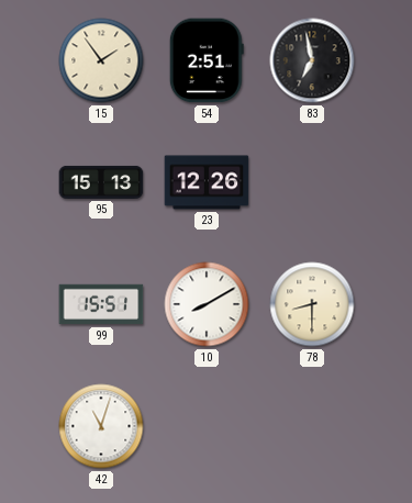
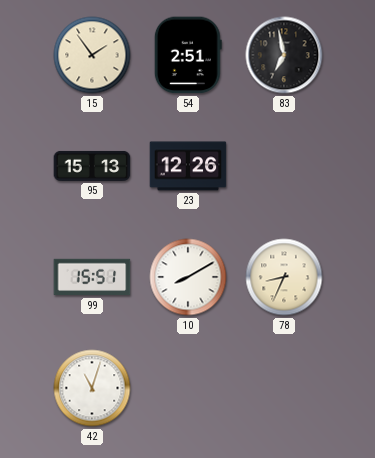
78: 8:30 -> 8:34 (284, 277)
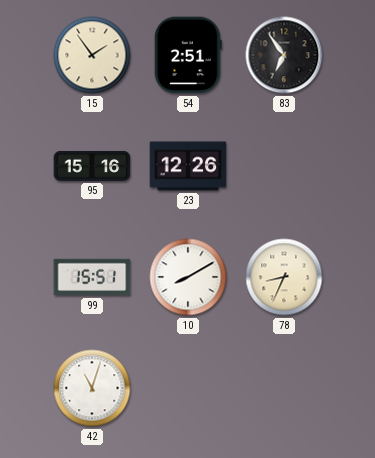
83: 6:58 -> 6:54 (284, 55)
95: 15:13 -> 15:16 (92, 166)
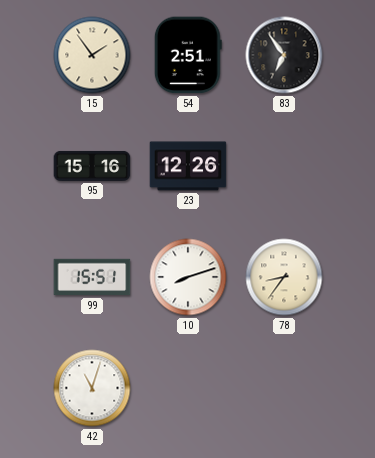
10: 8:10 -> 8:12 (188, 277)
78: 8:34 -> 8:36 (284, 277)
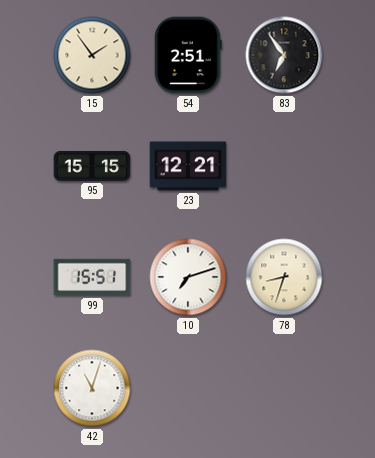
95: 15:16 -> 15:15 (92, 166)
23: 12:26 -> 12:21 (188, 166)
10: 8:12 -> 7:12 (188, 277)
78: 8:36 -> 8:33 (284, 277)
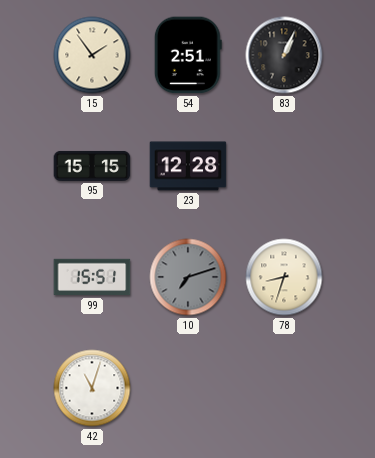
83: 6:54 -> 1:04 (284, 55)
23: 12:21 -> 12:28 (188, 166)
10 dial: white -> grey (188, 277)
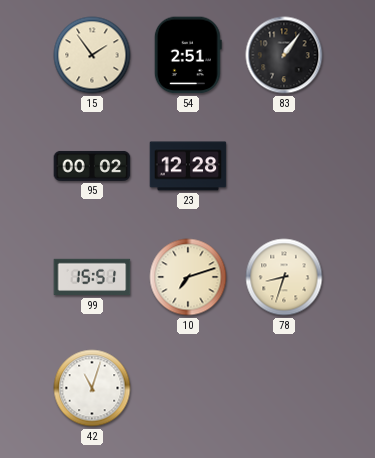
83: 1:04 -> 1:06 (284, 55)
95: 15:15 -> 00:02 (92, 166)
10 dial: grey -> cream (188, 277)
